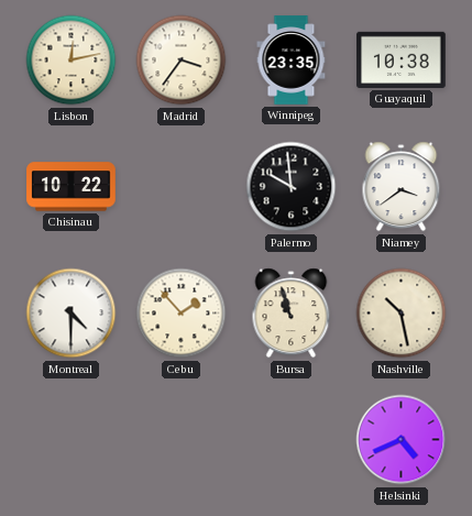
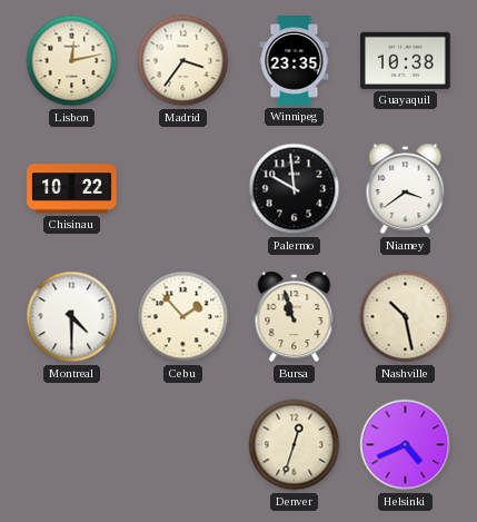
Denver: none -> 12:33 (295, 445)
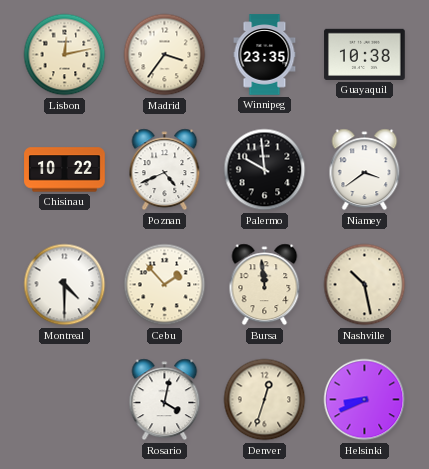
Poznan: none -> 4:41 (165, 170)
Bursa: 10:57 -> 11:59 (265, 285)
Rosario: none -> 4:02 (165, 400)
Helsinki: 4:41 -> 8:41 (365, 400)
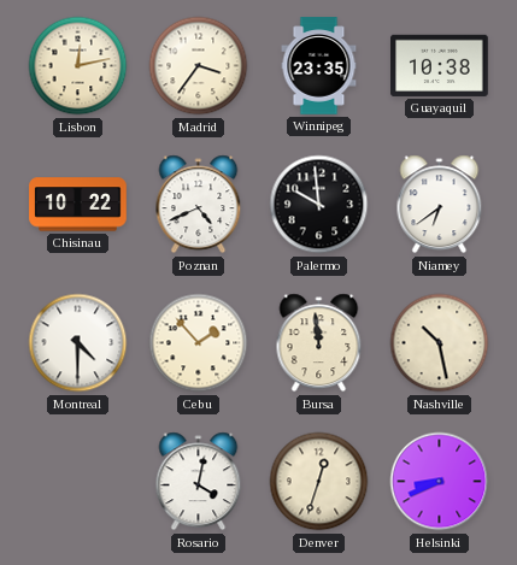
Niamey: 3:39 -> 6:39 (440, 205)
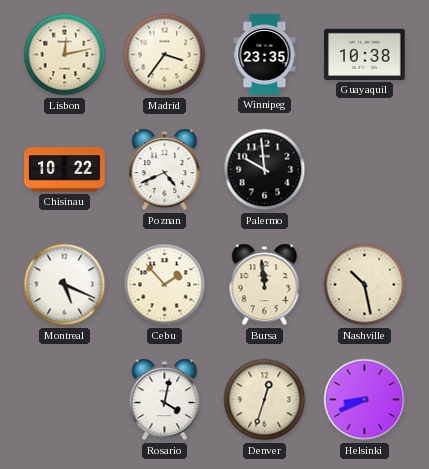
Niamey: 6:39 -> none (440, 205)
Montreal: 4:30 -> 5:19 (65, 285)
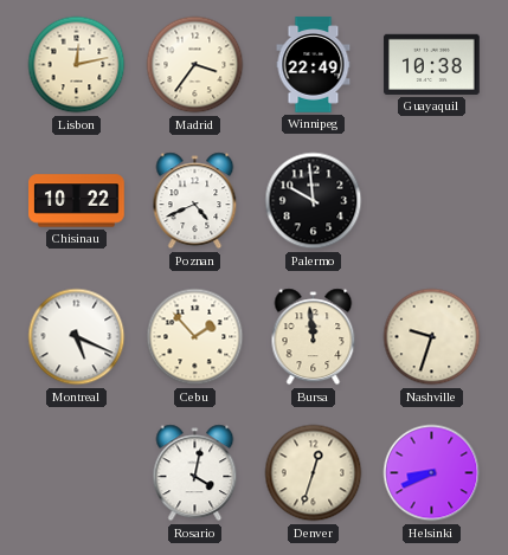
Winnipeg: 23:35 -> 22:49 (314, 65)
Nashville: 10:28 -> 9:33 (432, 337)
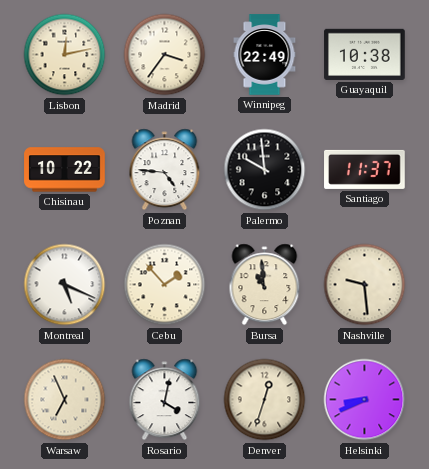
Poznan: 4:41 -> 4:46 (165, 170)
Santiago: none -> 11:37 (365, 169)
Bursa: 11:59 -> 10:59 (265, 285)
Nashville: 9:33 -> 9:29 (365, 285)
Warsaw: none -> 6:56 (65, 400)
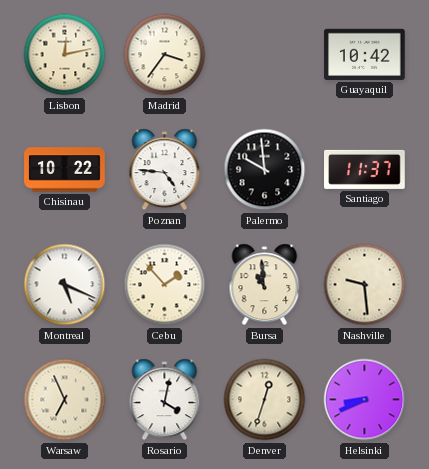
Winnipeg: 22:49 -> none (265, 55)
Guayaquil: 10:38 -> 10:42 (365, 54)
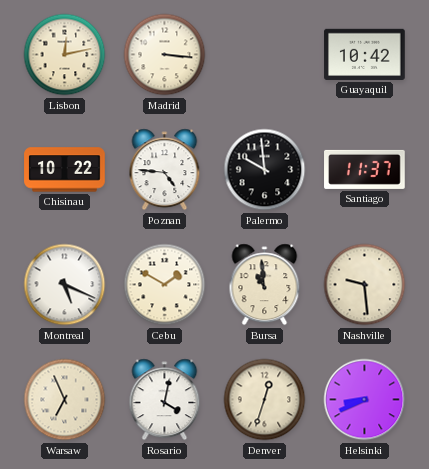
Madrid: 3:36 -> 3:16 (165, 55)
Cebu: 1:53 -> 1:50 (165, 285)
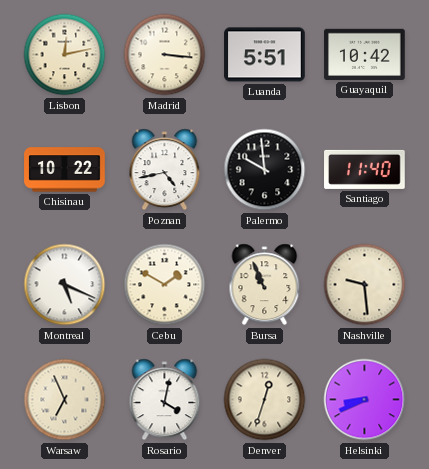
Luanda: none -> 5:51 (265, 55)
Poznan: 4:46 -> 4:43 (165, 170)
Santiago: 11:37 -> 11:40 (365, 169)
Bursa: 10:59 -> 10:56 (265, 285)
